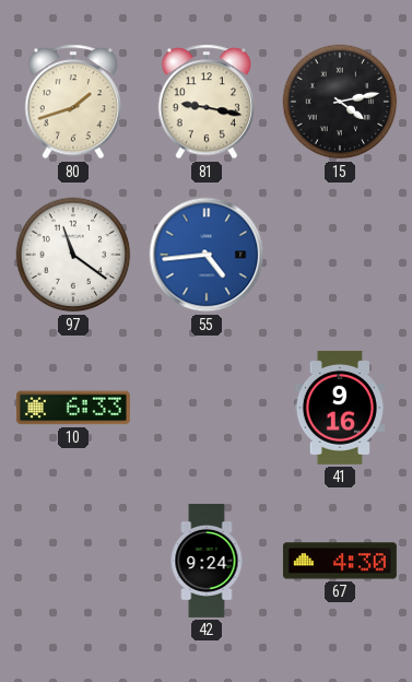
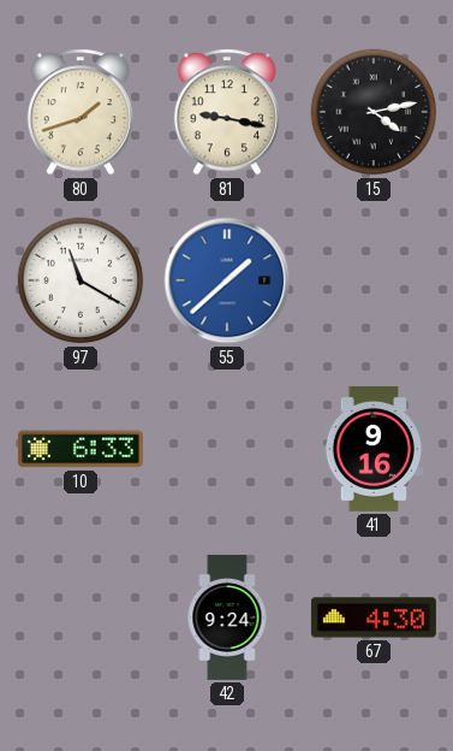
97: 11:21 -> 11:20 (81, 280)
55: 4:44 -> 1:38 (227, 280)
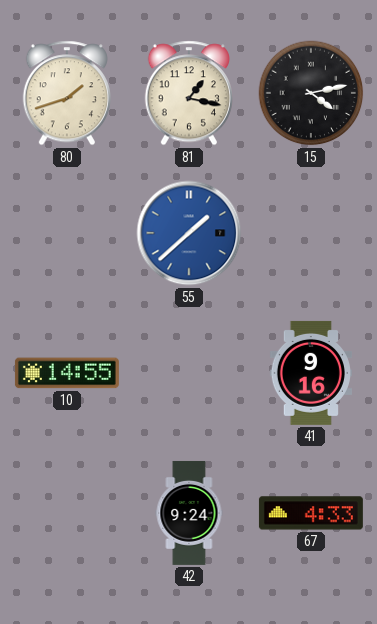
81: 9:17 -> 1:17 (188, 93)
97: 11:20 -> none (81, 280)
10: 6:33 -> 14:55 (67, 373)
67: 4:30 -> 4:33 (311, 513)
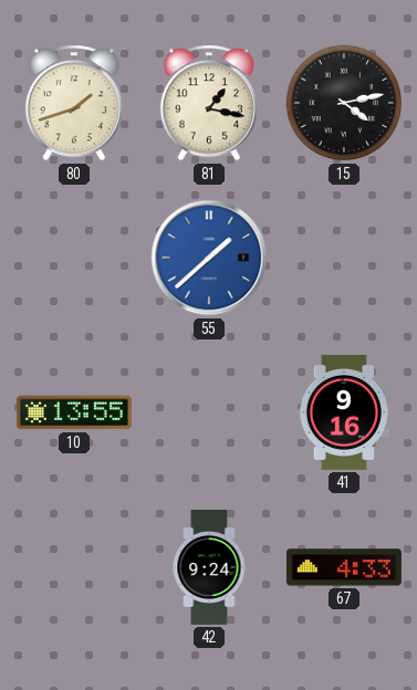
10: 14:55 -> 13:55 (74, 412)
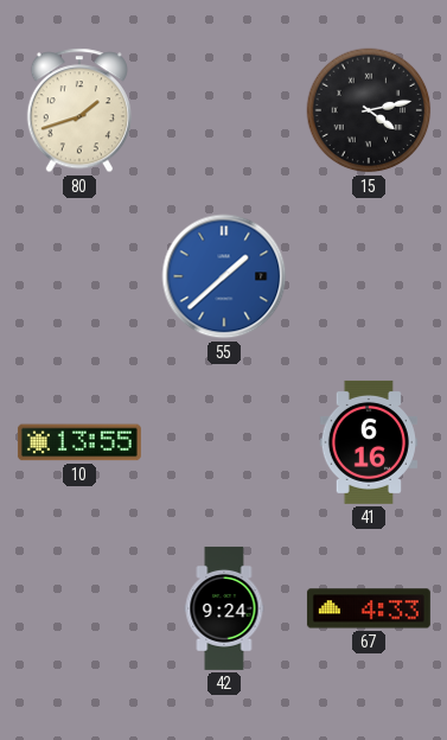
81: 1:17 -> none (208, 103)
41: 9:16 -> 6:16 (369, 442)
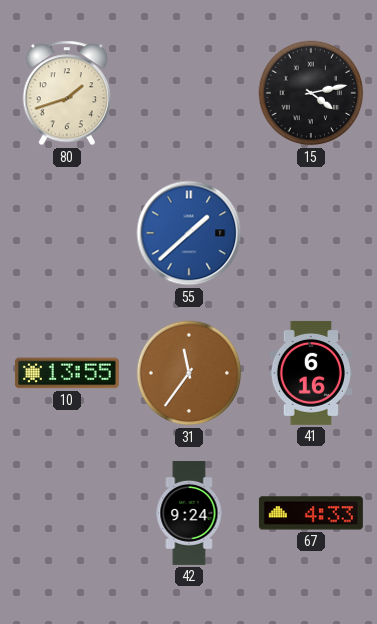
31: none -> 11:36 (189, 373)
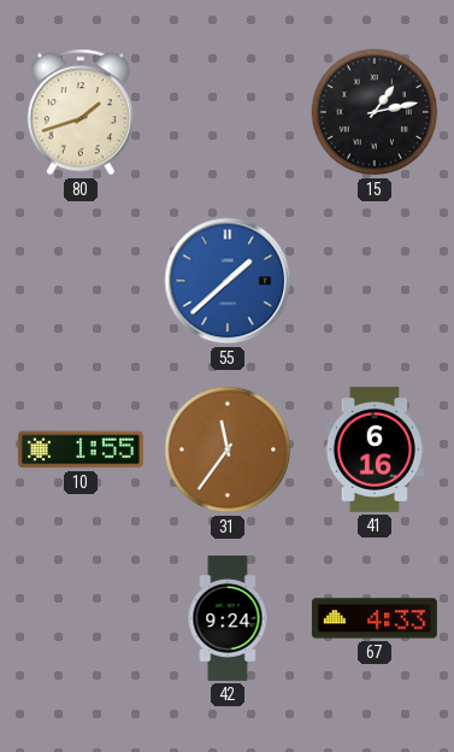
15: 4:13 -> 1:13 (375, 112)
10: 13:55 -> 1:55 (81, 450)
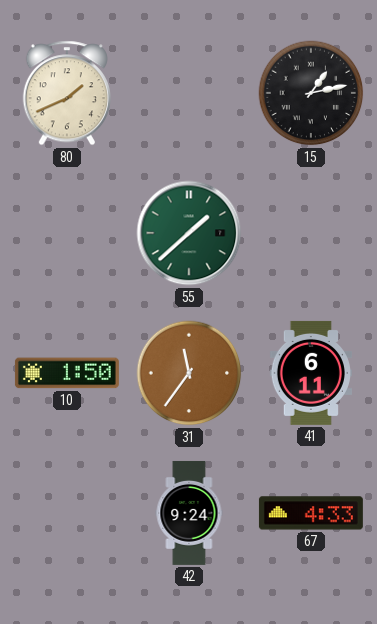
80: 1:42 -> 1:41 (66, 93)
55 dial: blue -> green (189, 233)
10: 1:55 -> 1:50 (67, 373)
41: 6:16 -> 6:11 (311, 373)
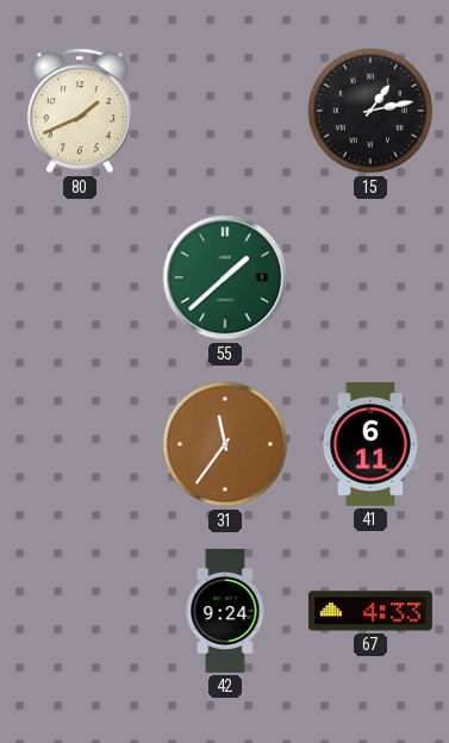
10: 1:50 -> none (67, 373)
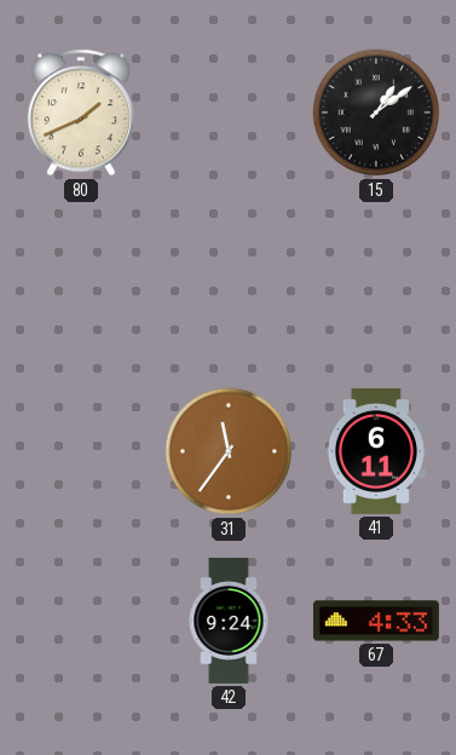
15: 1:13 -> 1:09 (376, 113)
55: 1:38 -> none (225, 277)
